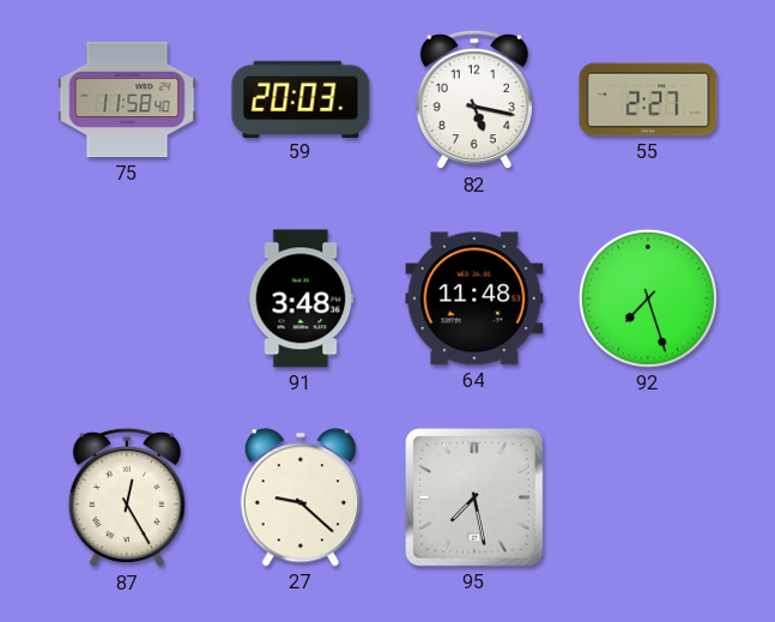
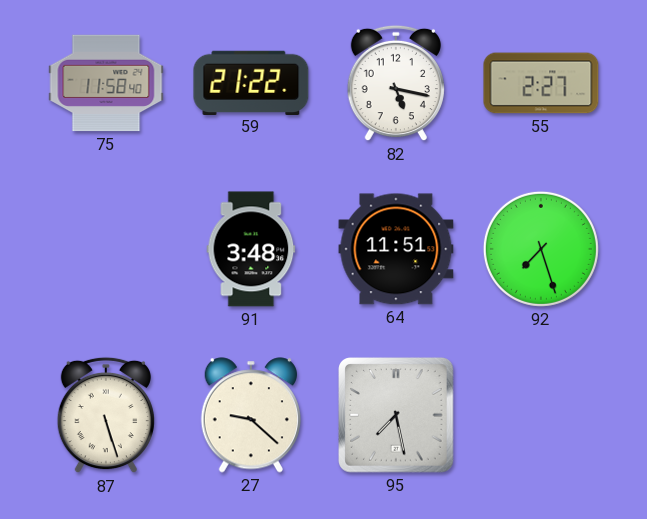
59: 20:03 -> 21:22 (251, 82)
64: 11:48 -> 11:51 (396, 249)
87: 12:25 -> 5:27 (106, 415)
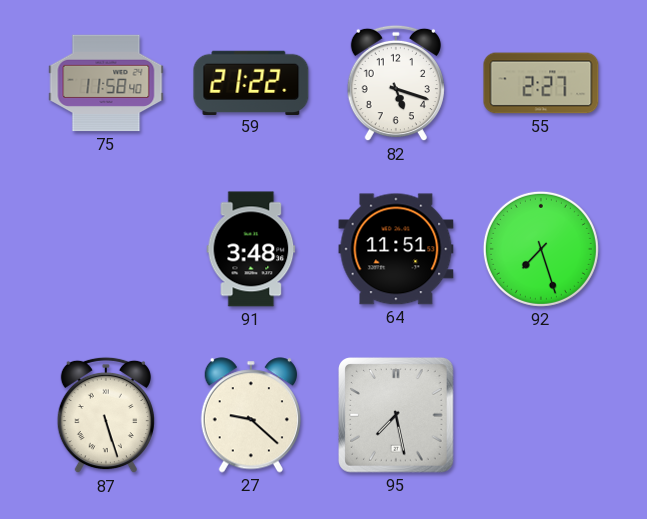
82: 5:17 -> 5:18 (396, 83)
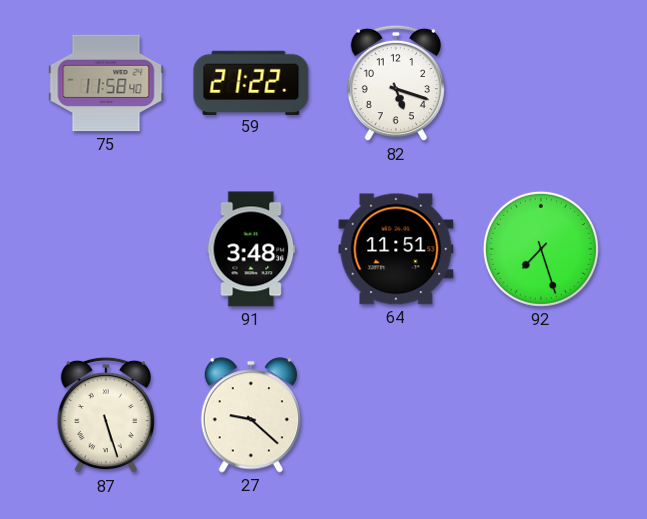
55: 2:27 -> none (541, 83)
95: 7:28 -> none (397, 416)
